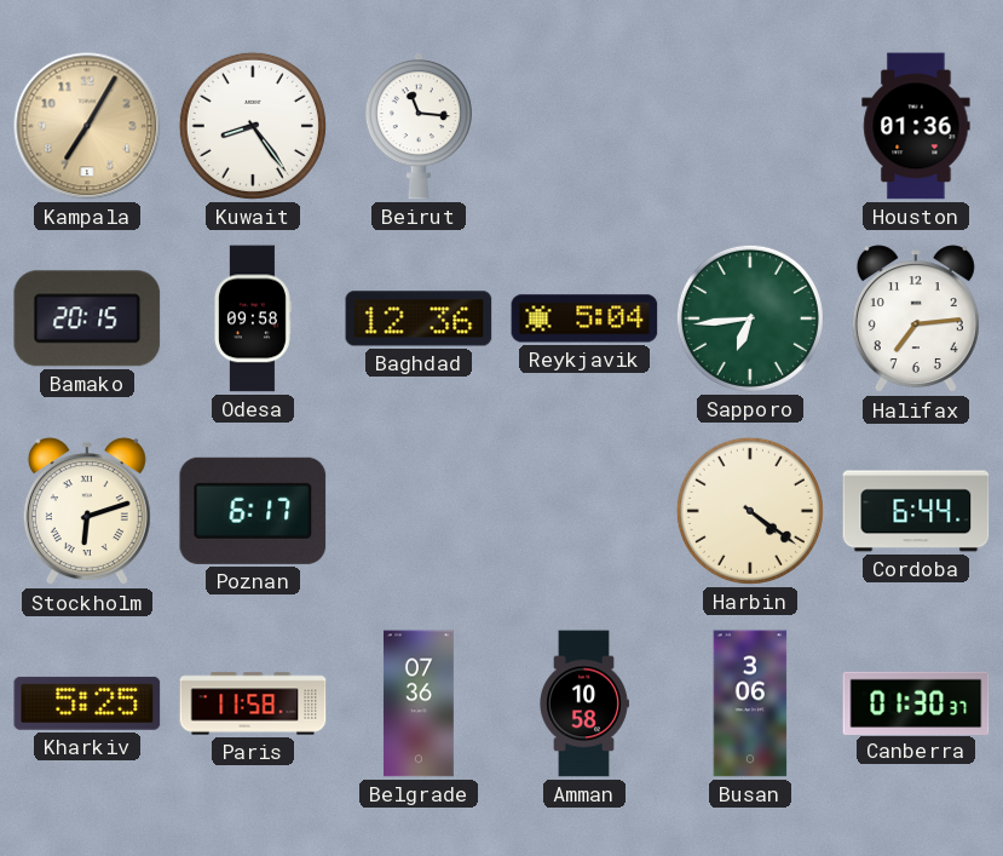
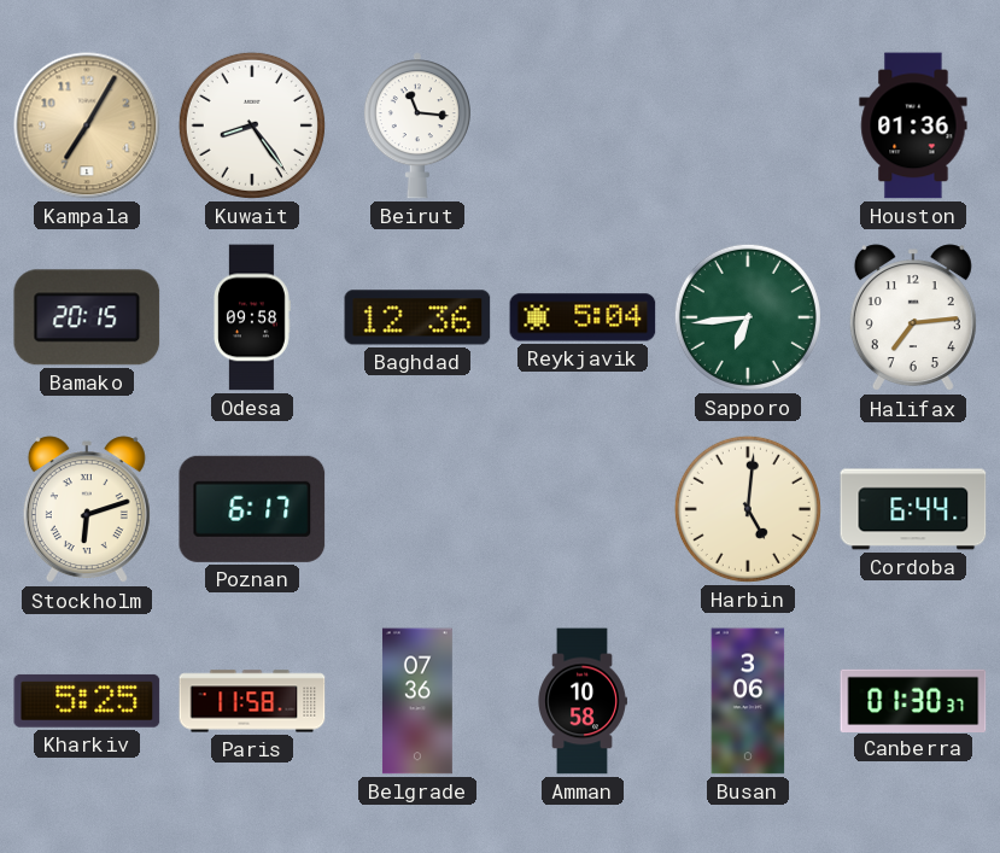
Harbin: 4:21 -> 5:01 (748, 509)
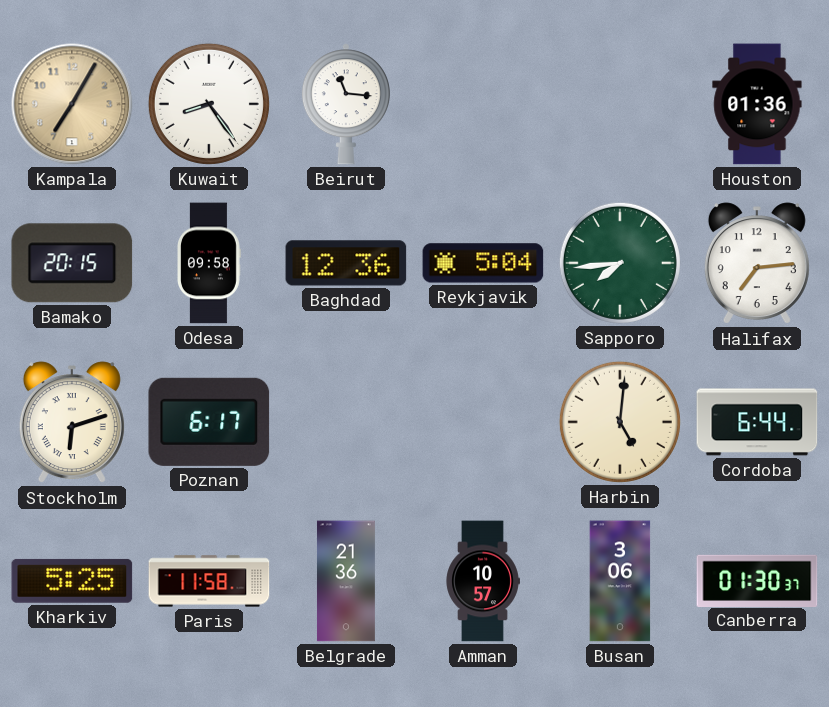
Sapporo: 6:44 -> 7:44 (620, 263)
Belgrade: 07:36 -> 21:36 (346, 581)
Amman: 10:58 -> 10:57 (483, 581)
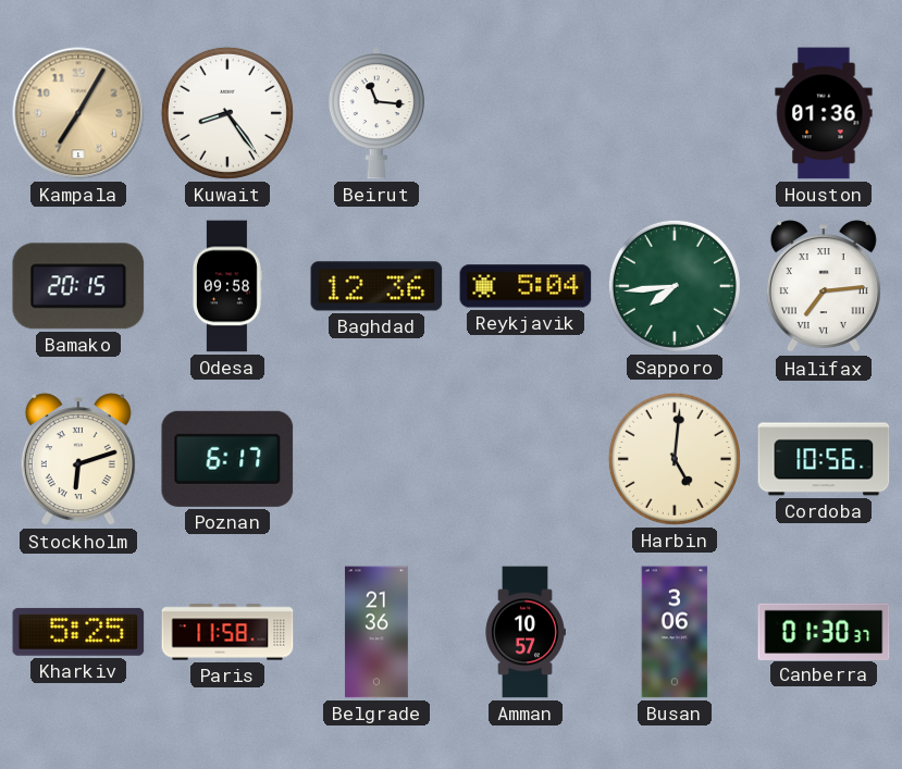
Halifax numerals: Arabic -> Roman (824, 287)
Cordoba: 6:44 -> 10:56 (824, 459)
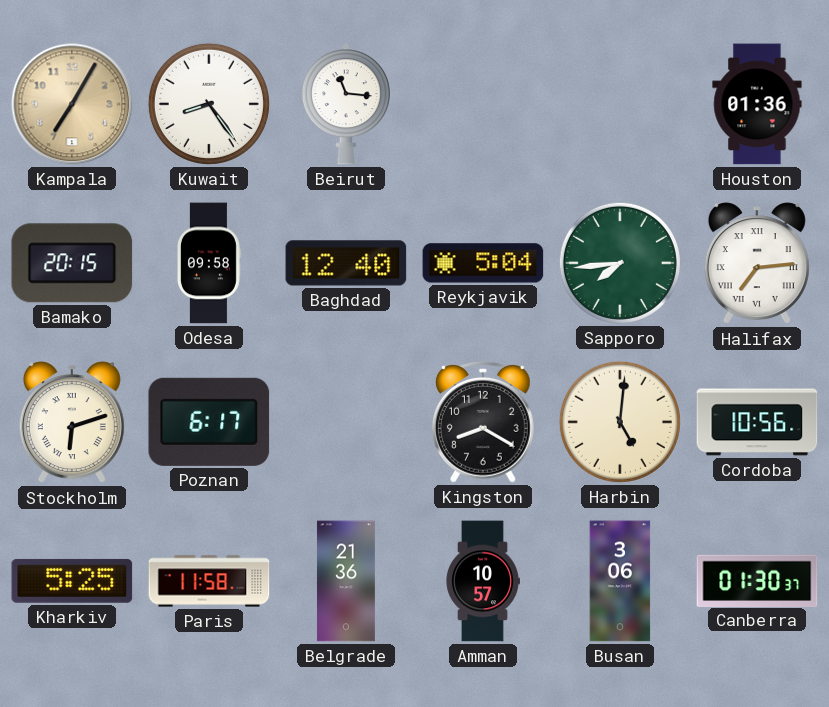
Baghdad: 12:36 -> 12:40 (346, 263)
Kingston: none -> 8:20 (484, 423)
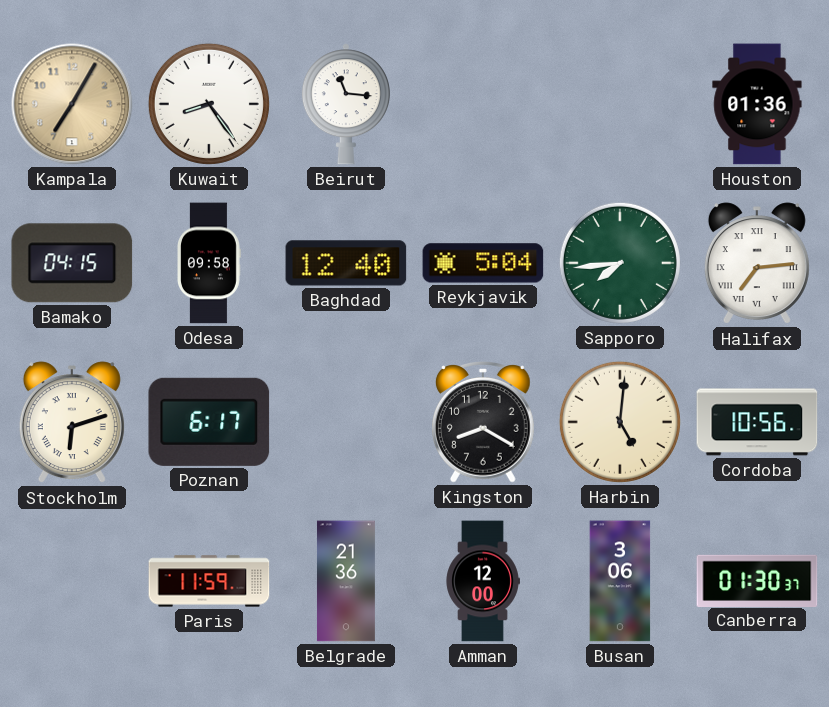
Bamako: 20:15 -> 04:15 (72, 263)
Kharkiv: 5:25 -> none (72, 581)
Paris: 11:58 -> 11:59 (209, 581)
Amman: 10:57 -> 12:00 (483, 581)
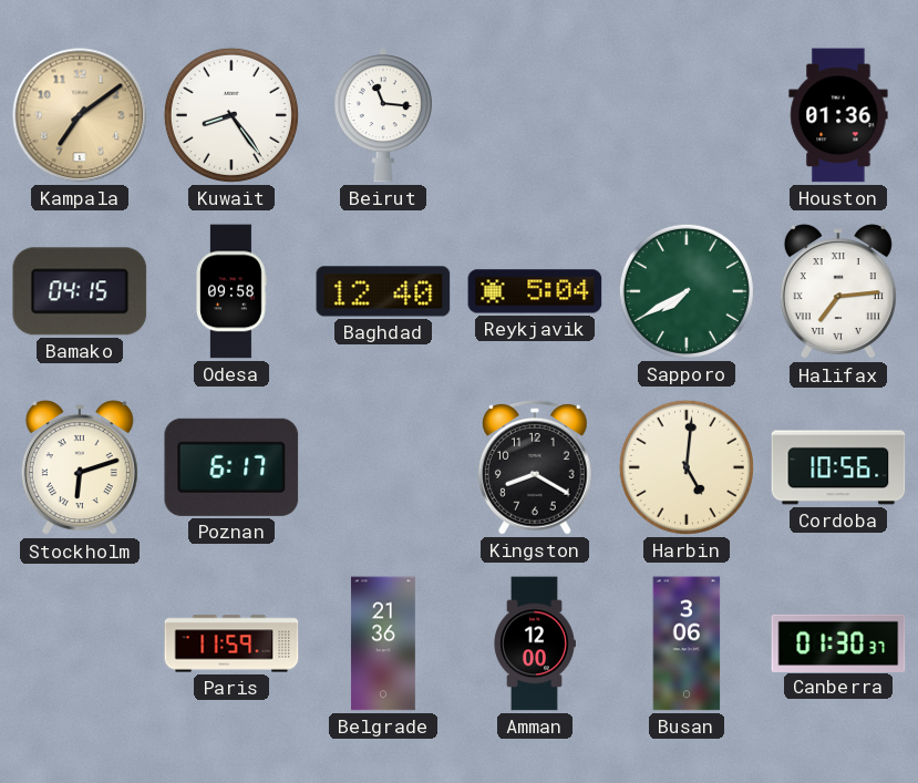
Kampala: 7:05 -> 7:09 (80, 115)
Sapporo: 7:44 -> 7:40 (687, 291)
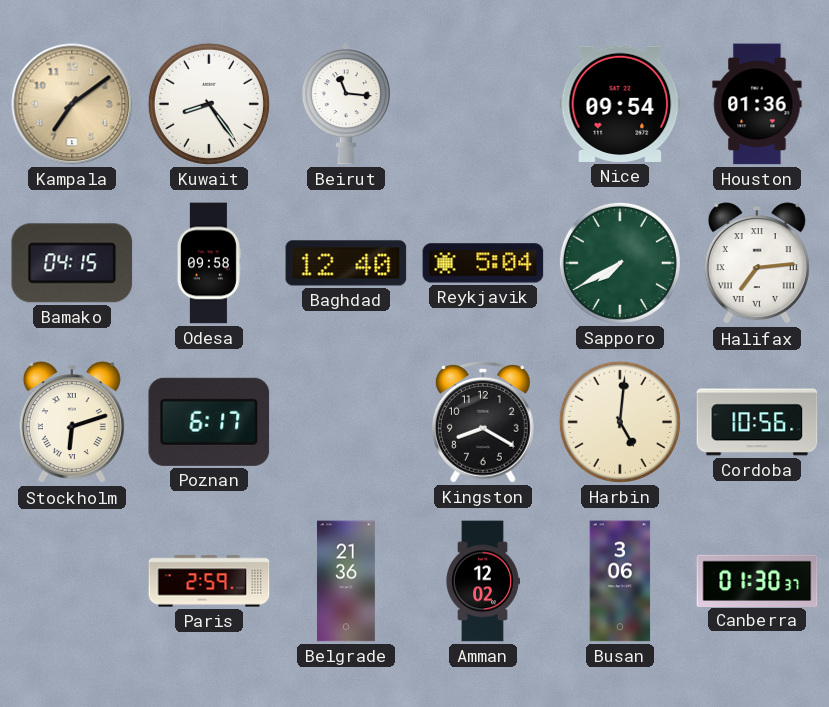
Nice: none -> 09:54 (620, 104)
Paris: 11:59 -> 2:59 (209, 581)
Amman: 12:00 -> 12:02 (483, 581)
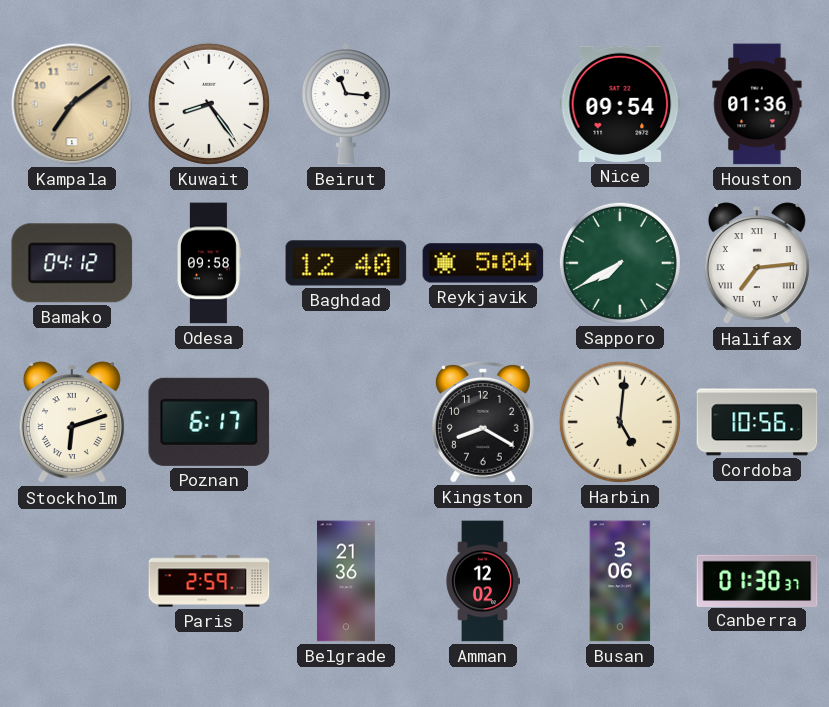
Bamako: 04:15 -> 04:12 (72, 263)
